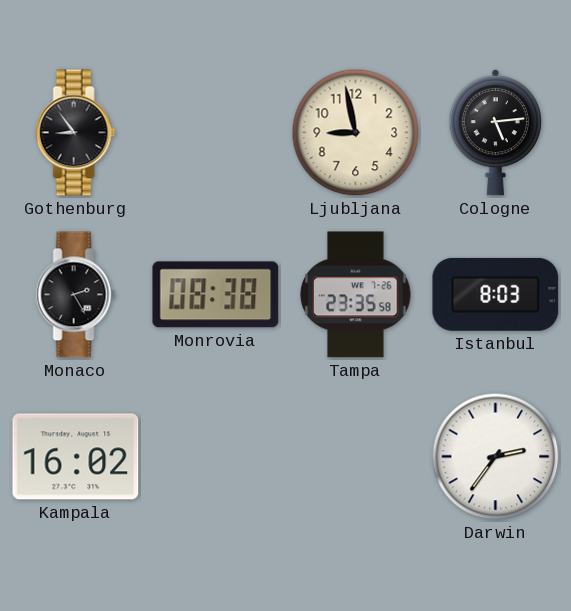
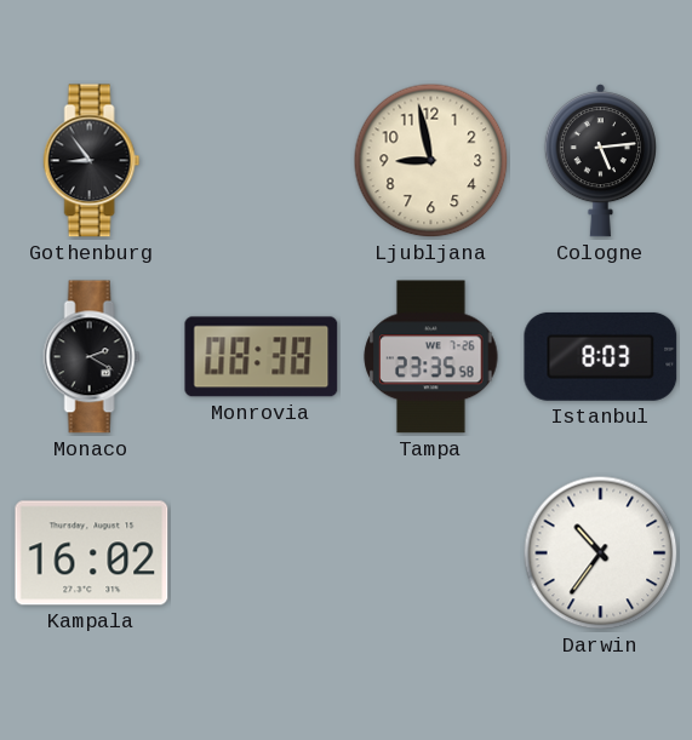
Monaco: 2:25 -> 2:20 (92, 357)
Darwin: 2:36 -> 10:36 (601, 553)
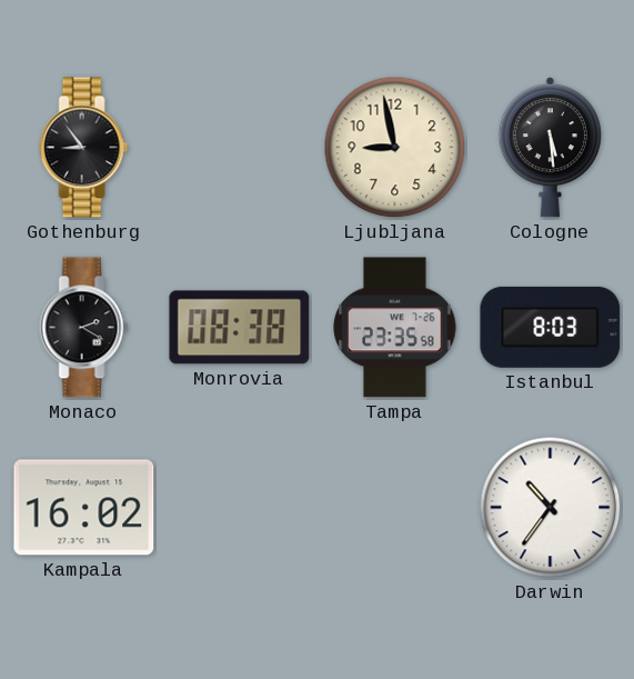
Cologne: 5:14 -> 5:29 (550, 148)
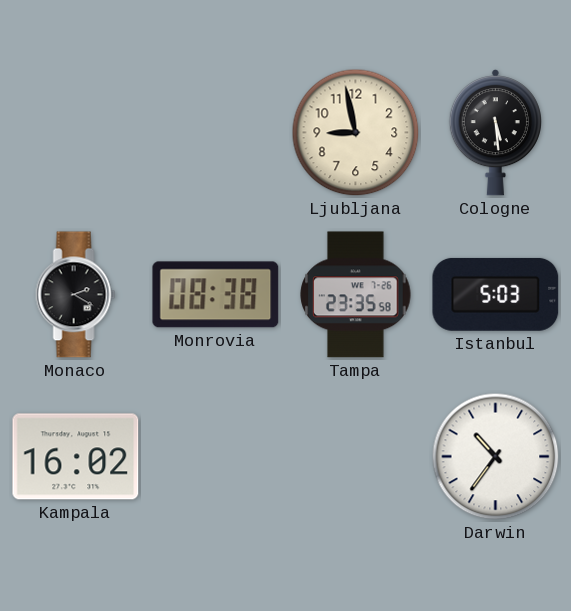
Gothenburg: 8:54 -> none (84, 148)
Istanbul: 8:03 -> 5:03 (496, 294)
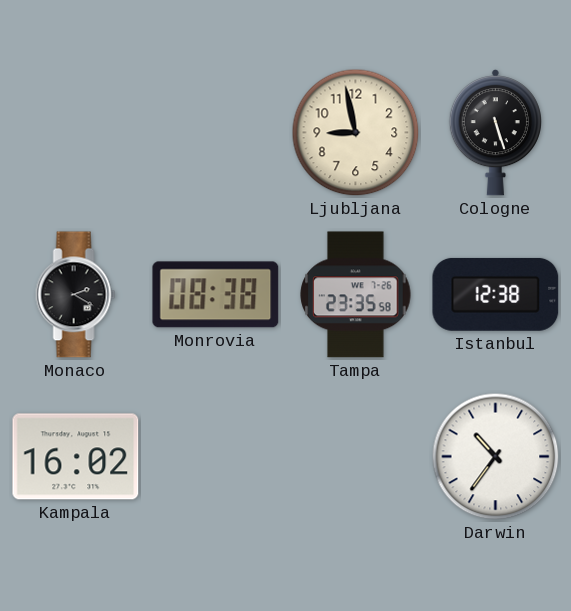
Cologne: 5:29 -> 5:27 (495, 133)
Istanbul: 5:03 -> 12:38 (496, 294)
